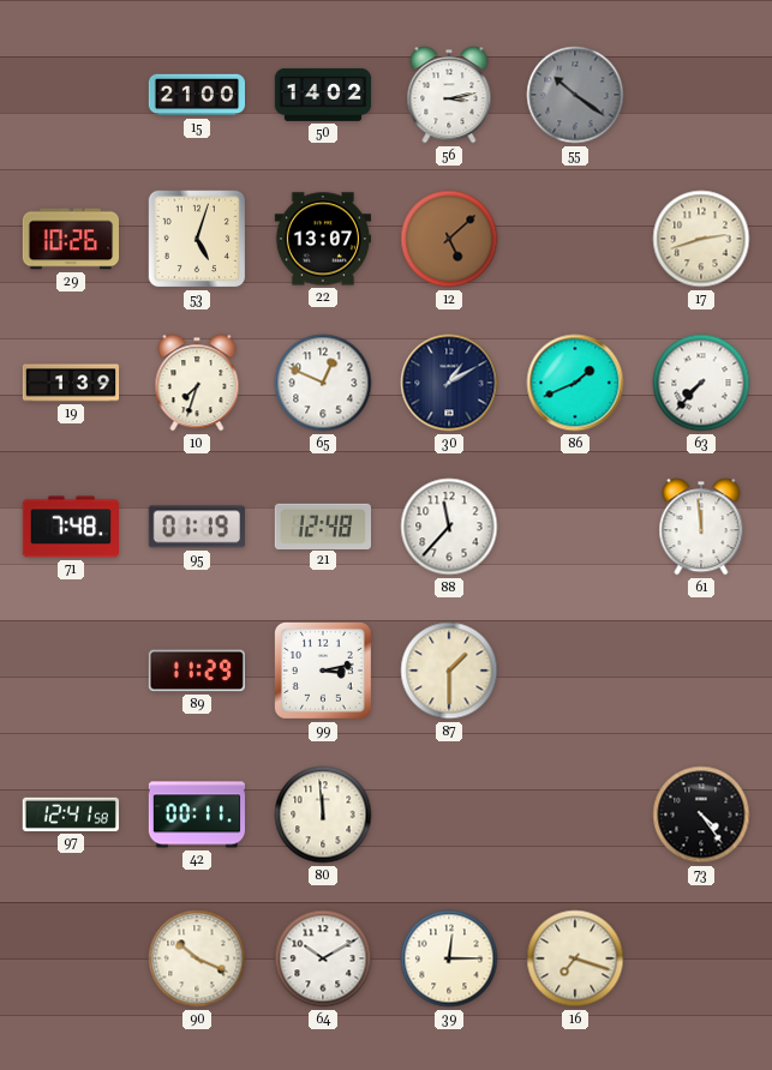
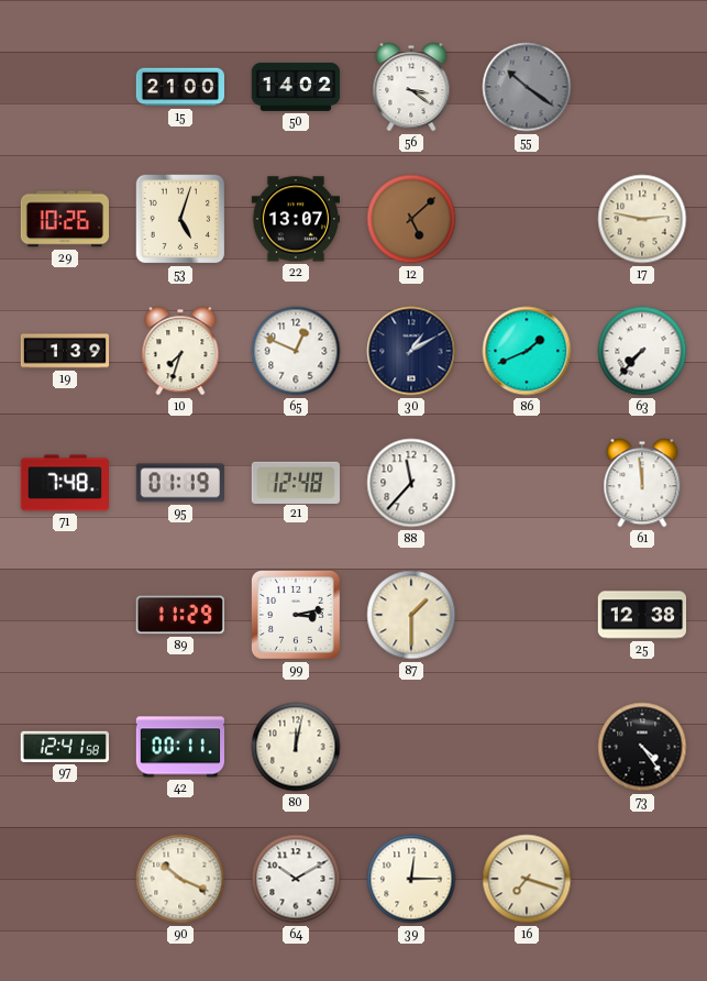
56: 3:13 -> 3:21 (411, 87)
17: 2:42 -> 2:47 (642, 219)
25: none -> 12:38 (642, 615)
80: 11:59 -> 12:02 (296, 747)
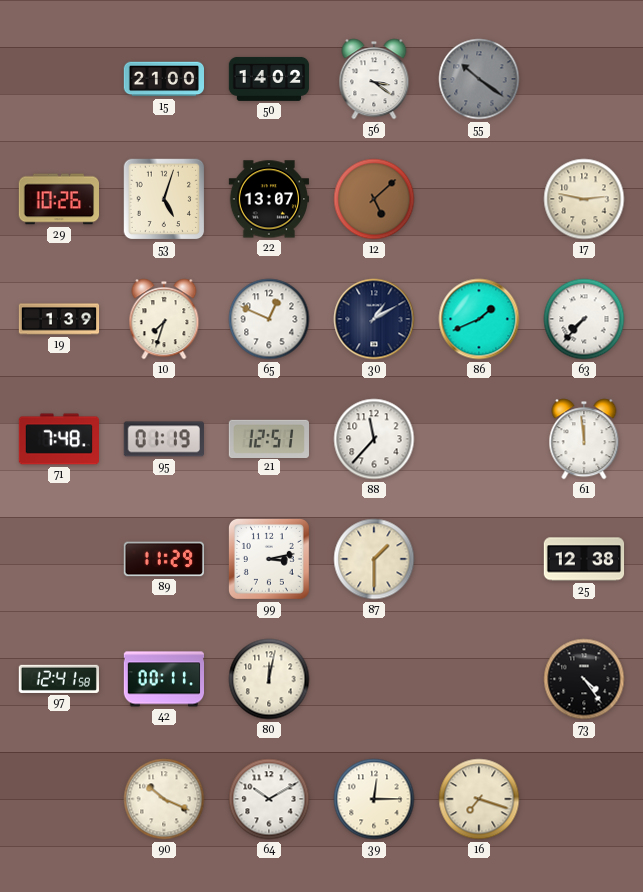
21: 12:48 -> 12:51 (268, 438)
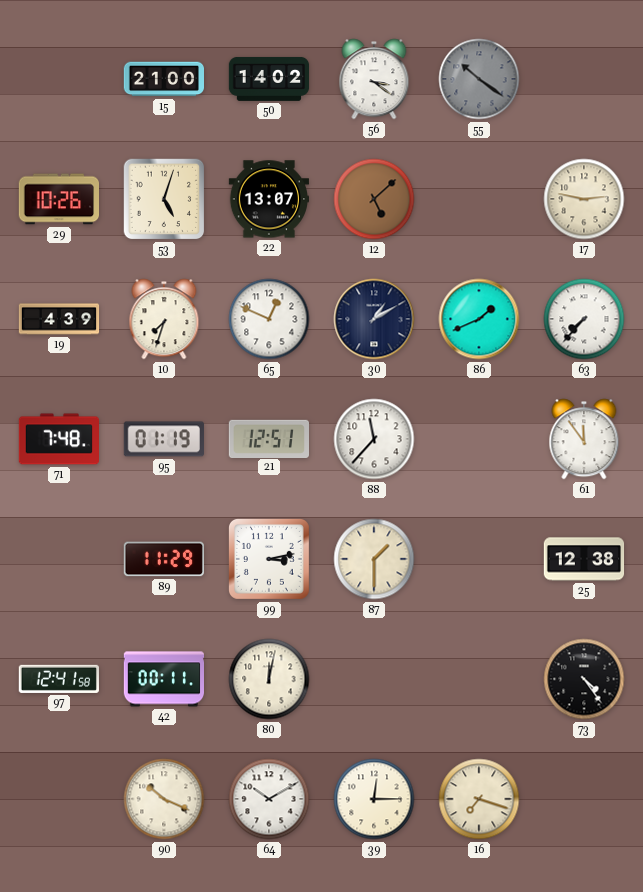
19: 1:39 -> 4:39 (59, 319)
61: 11:59 -> 11:54 (584, 439)
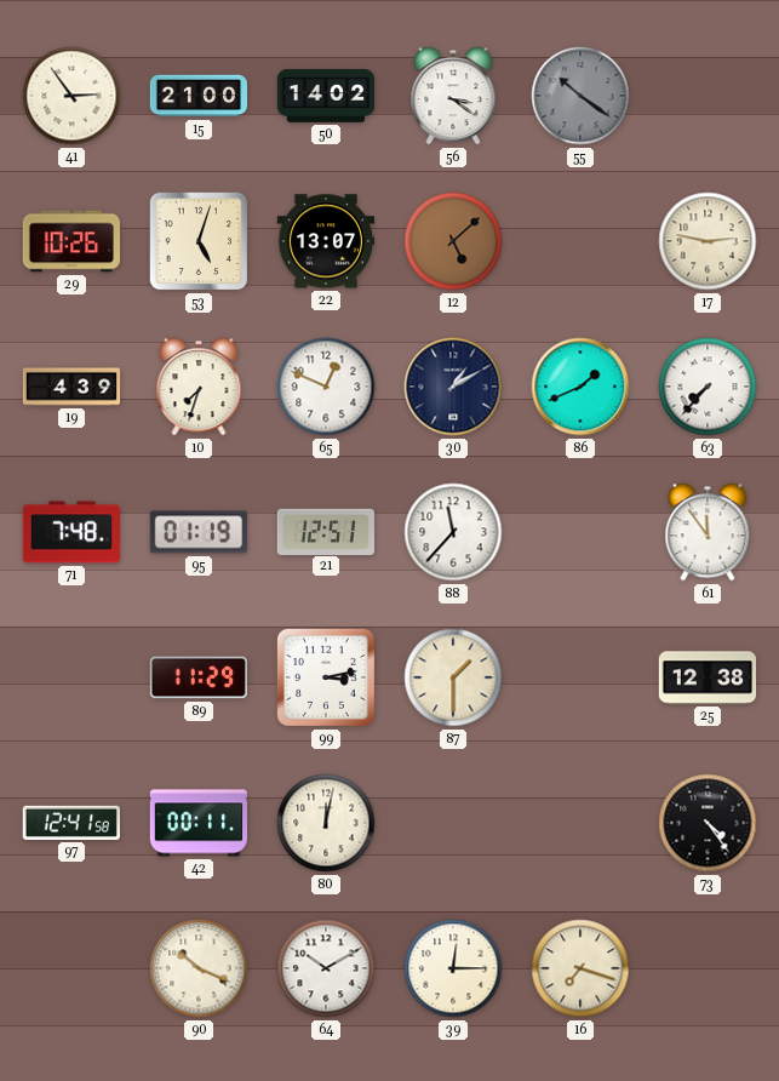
41: none -> 2:54 (71, 96)
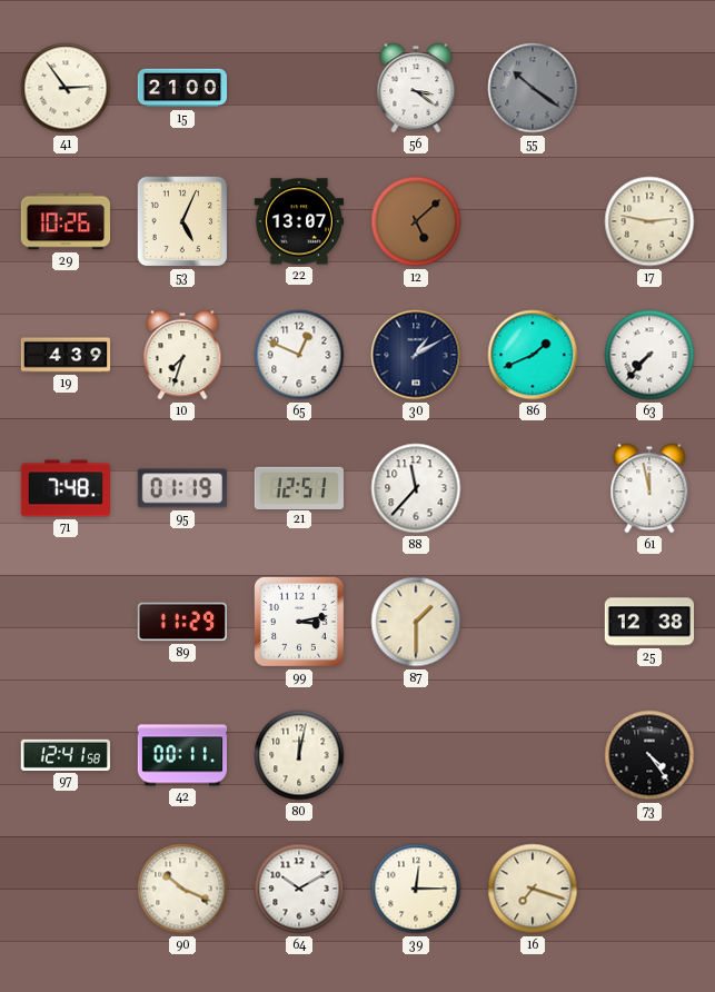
50: 14:02 -> none (326, 96)
53: 5:03 -> 5:04 (182, 221)
61: 11:54 -> 11:58 (649, 488)
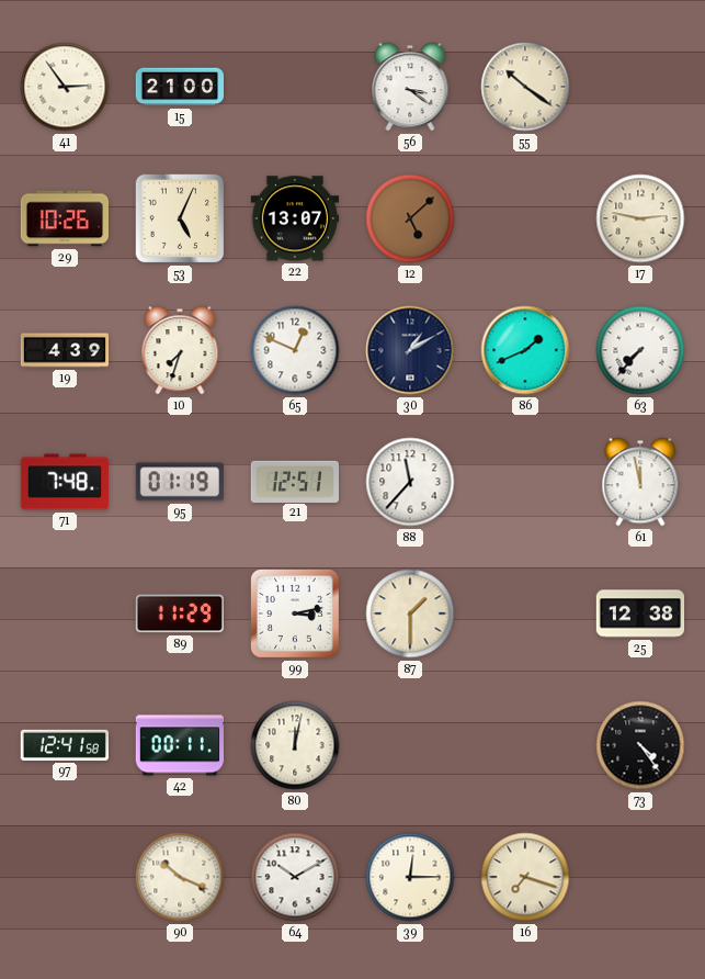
55 dial: grey -> cream (525, 87)
